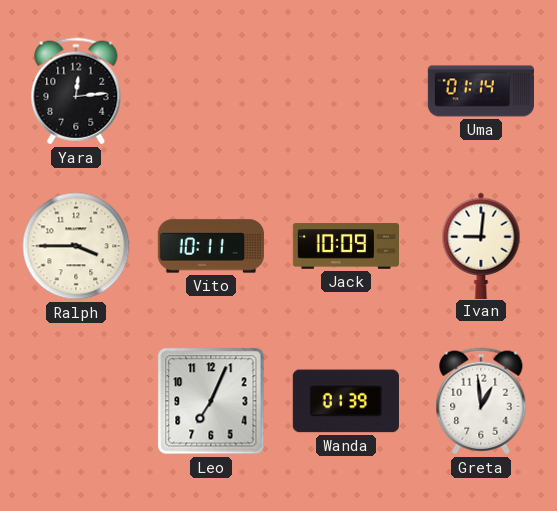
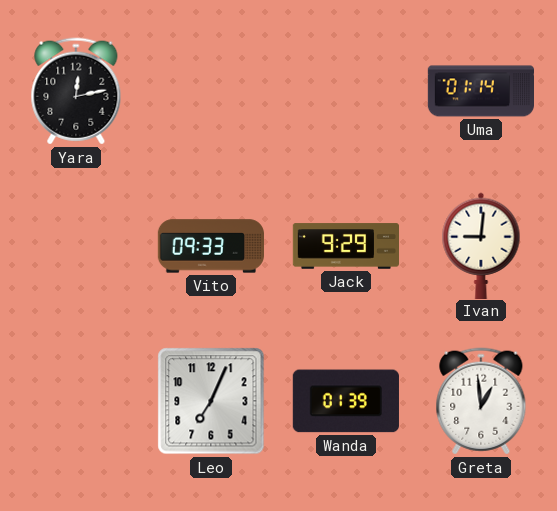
Yara: 12:14 -> 12:13 (76, 91)
Ralph: 3:45 -> none (76, 246)
Vito: 10:11 -> 09:33 (210, 246)
Jack: 10:09 -> 9:29 (345, 246)
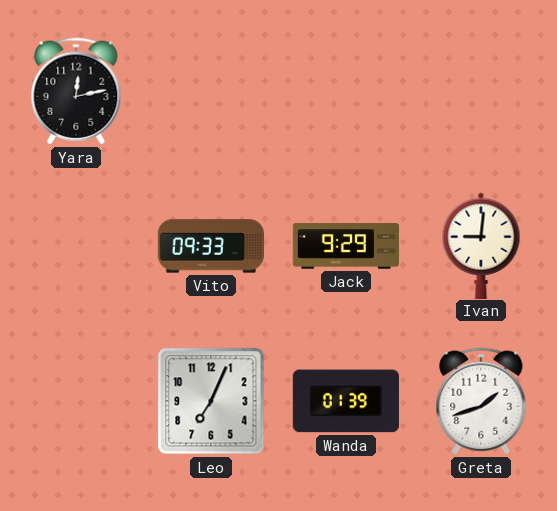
Uma: 01:14 -> none (481, 91)
Greta: 12:59 -> 1:42 (481, 401)
